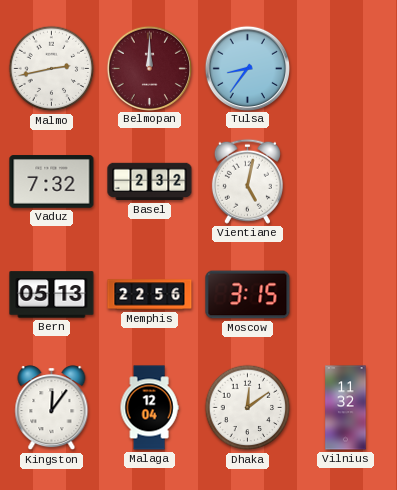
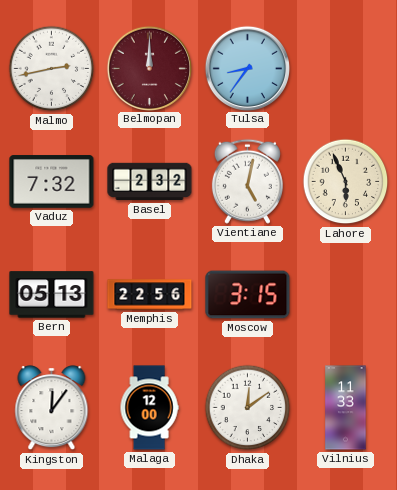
Lahore: none -> 5:56 (346, 182)
Malaga: 12:04 -> 12:00 (149, 408)
Vilnius: 11:32 -> 11:33 (346, 408)
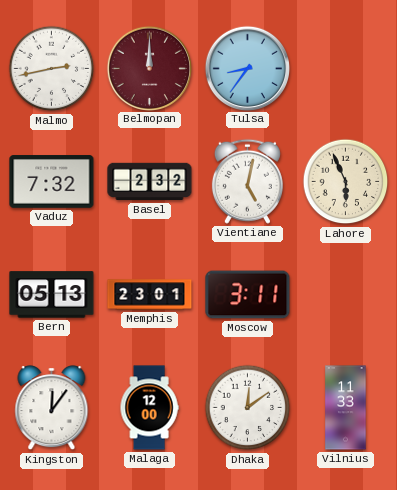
Memphis: 22:56 -> 23:01 (150, 295)
Moscow: 3:15 -> 3:11 (248, 295)
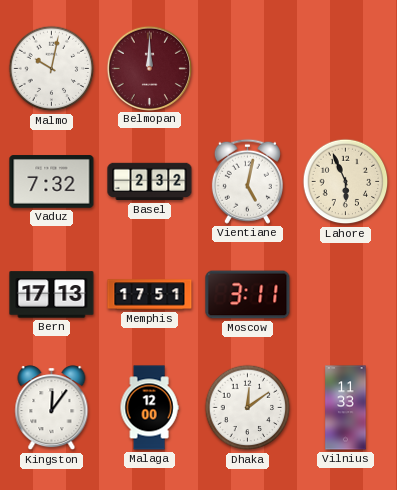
Malmo: 2:43 -> 10:02 (52, 69)
Tulsa: 8:36 -> none (247, 68)
Bern: 05:13 -> 17:13 (52, 295)
Memphis: 23:01 -> 17:51 (150, 295)
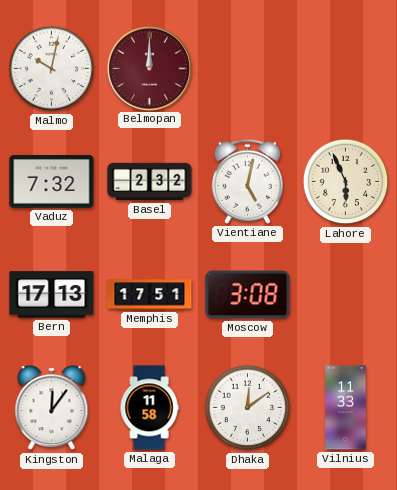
Moscow: 3:11 -> 3:08 (248, 295)
Malaga: 12:00 -> 11:58 (149, 408)
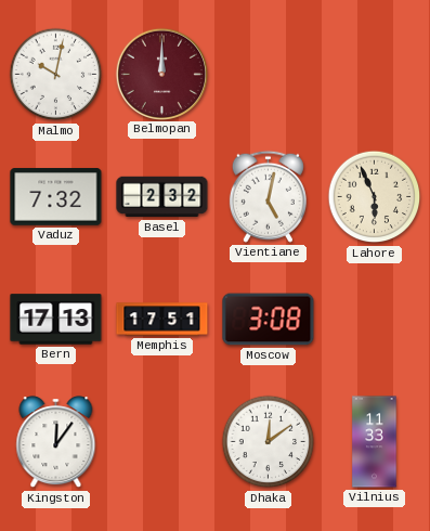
Malaga: 11:58 -> none (149, 408)
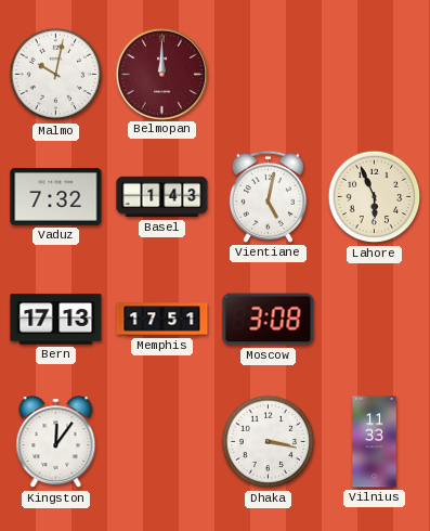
Basel: 2:32 -> 1:43 (162, 197)
Dhaka: 12:09 -> 3:17 (269, 442)
